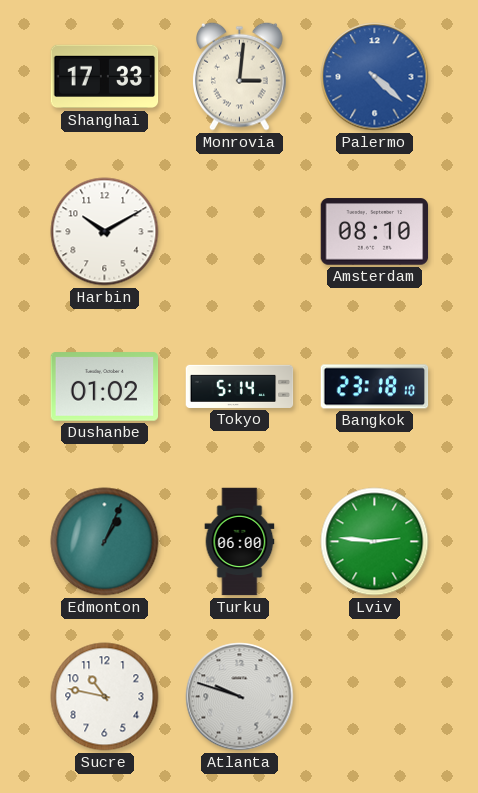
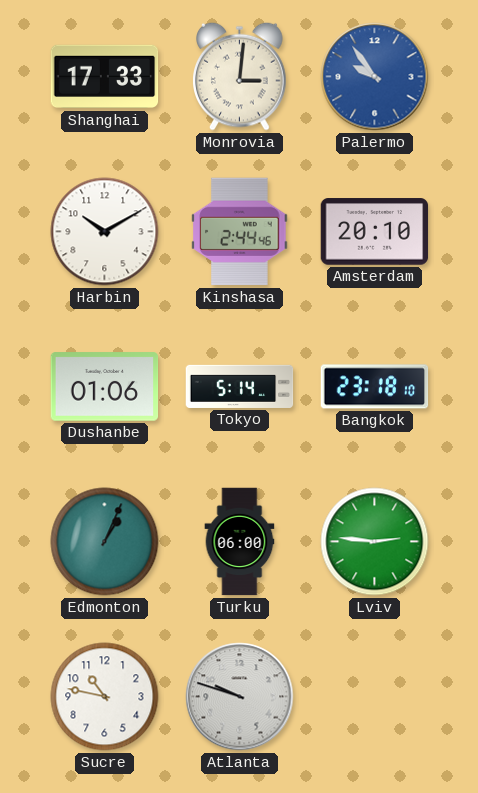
Palermo: 4:22 -> 9:54 (375, 77)
Kinshasa: none -> 2:44 (240, 232)
Amsterdam: 08:10 -> 20:10 (375, 232)
Dushanbe: 01:02 -> 01:06 (105, 387)
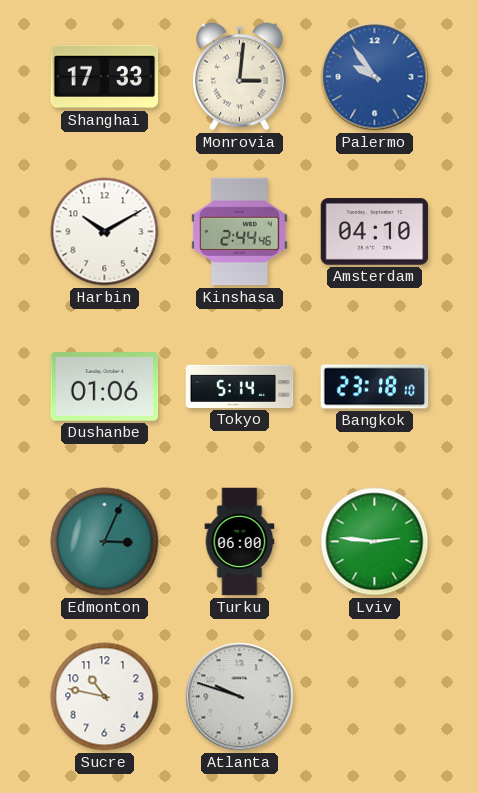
Amsterdam: 20:10 -> 04:10 (375, 232)
Edmonton: 1:04 -> 3:04 (105, 542)
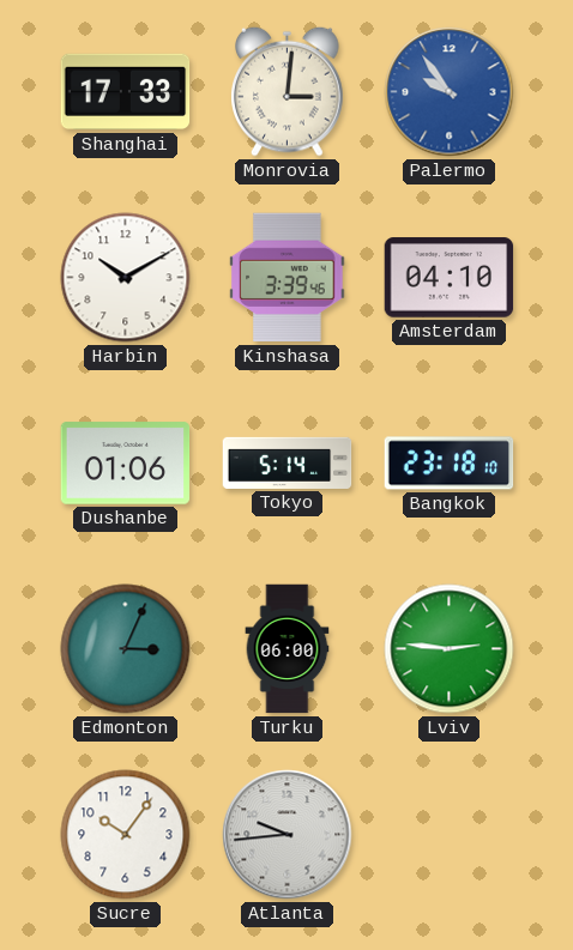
Kinshasa: 2:44 -> 3:39 (288, 278)
Sucre: 10:47 -> 10:06 (126, 835)
Atlanta: 9:48 -> 9:44 (288, 835)
